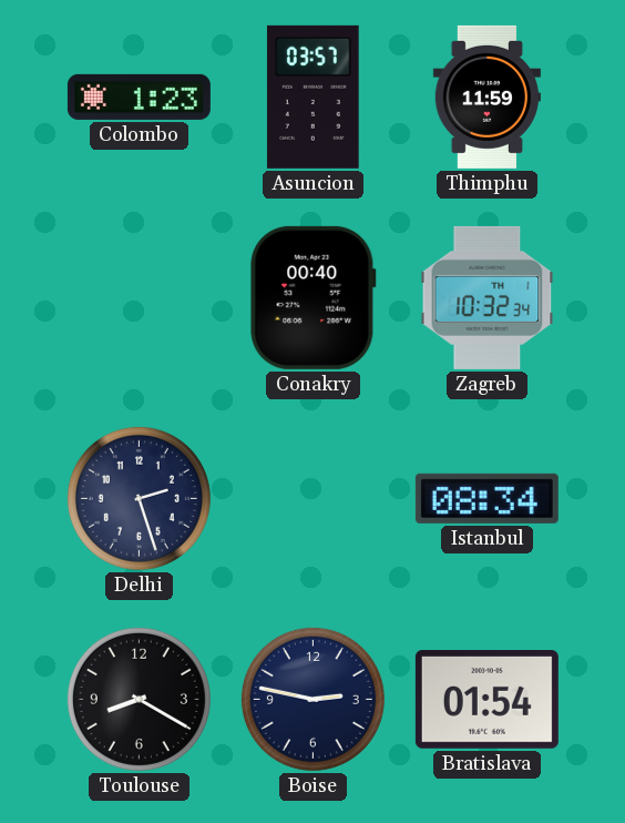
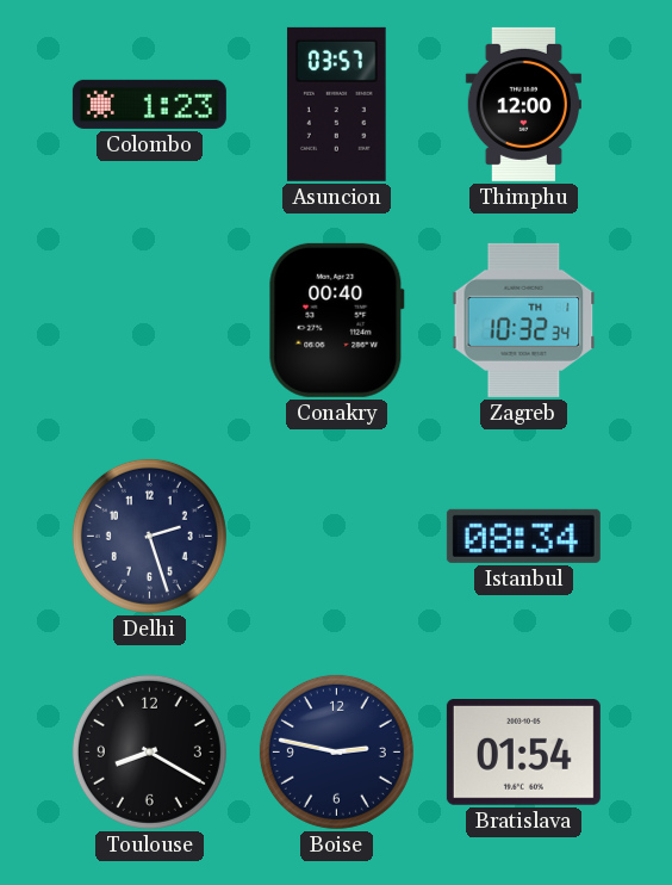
Thimphu: 11:59 -> 12:00 (523, 104)
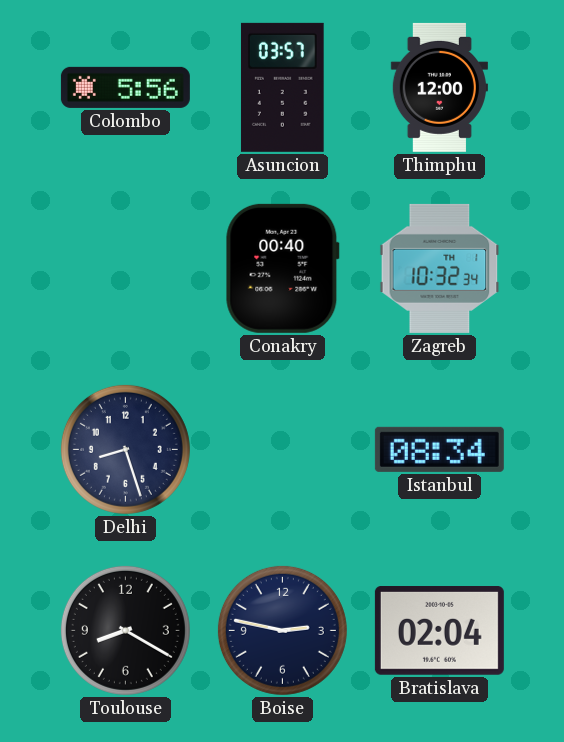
Colombo: 1:23 -> 5:56 (125, 87)
Delhi: 2:27 -> 8:27 (125, 449)
Bratislava: 01:54 -> 02:04 (439, 631)
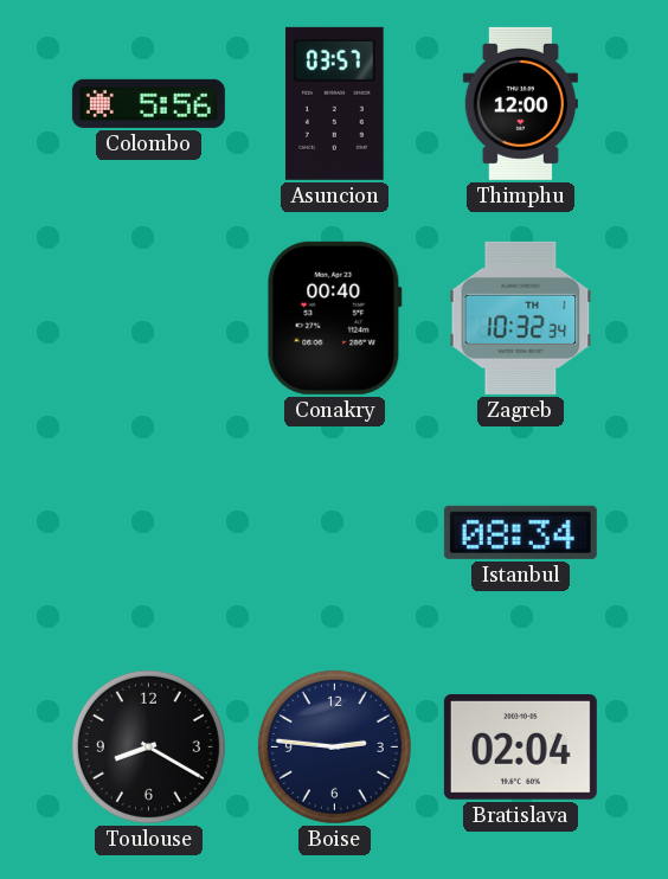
Delhi: 8:27 -> none (125, 449)
Boise: 2:47 -> 2:46 (334, 746)
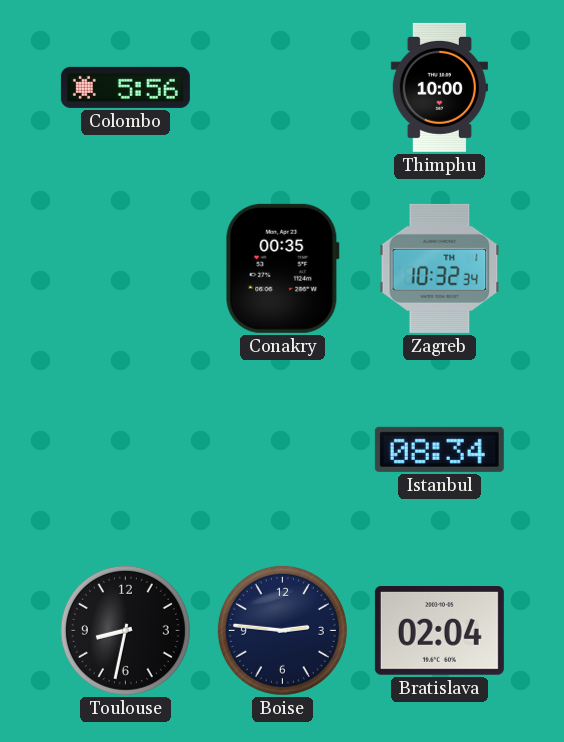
Asuncion: 03:57 -> none (335, 103)
Thimphu: 12:00 -> 10:00 (439, 87)
Conakry: 00:40 -> 00:35 (282, 268)
Toulouse: 8:20 -> 8:32 (125, 630)
